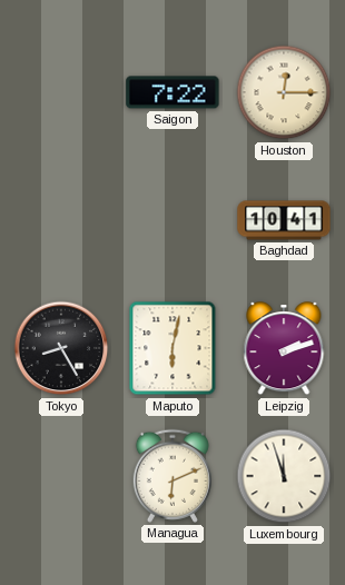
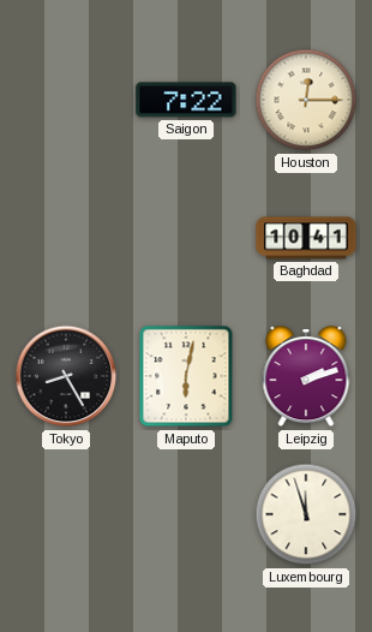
Managua: 6:11 -> none (172, 476)
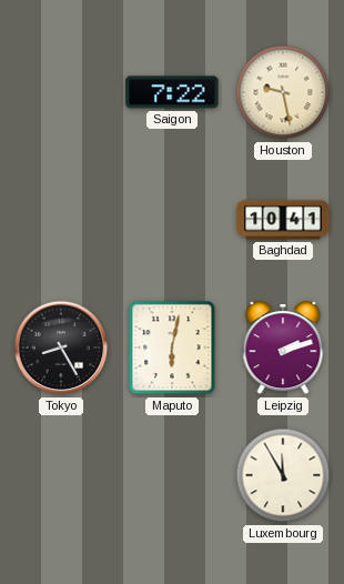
Houston: 12:15 -> 9:28 (283, 92)
Luxembourg: 11:57 -> 11:55 (283, 475)
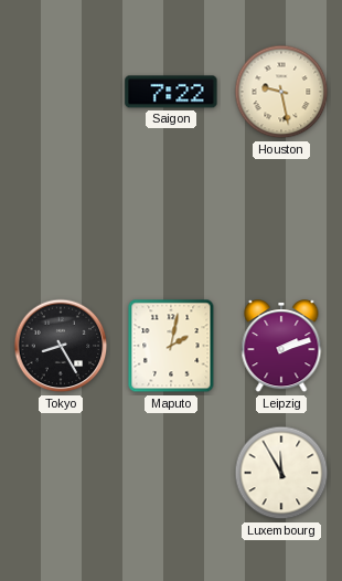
Baghdad: 10:41 -> none (283, 220)
Maputo: 6:02 -> 2:02 (171, 346)
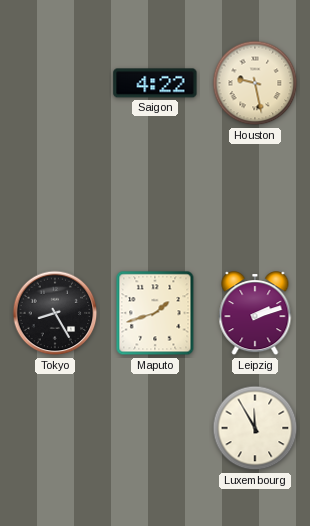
Saigon: 7:22 -> 4:22 (155, 83)
Maputo: 2:02 -> 1:42 (155, 313)
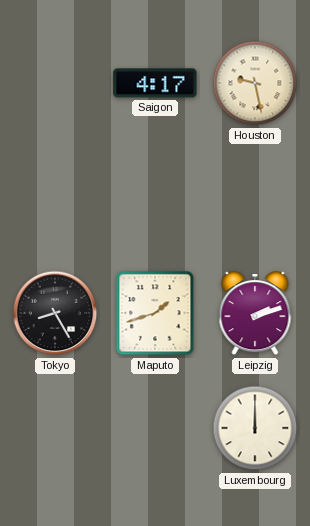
Saigon: 4:22 -> 4:17 (155, 83)
Luxembourg: 11:55 -> 12:00 (255, 428)
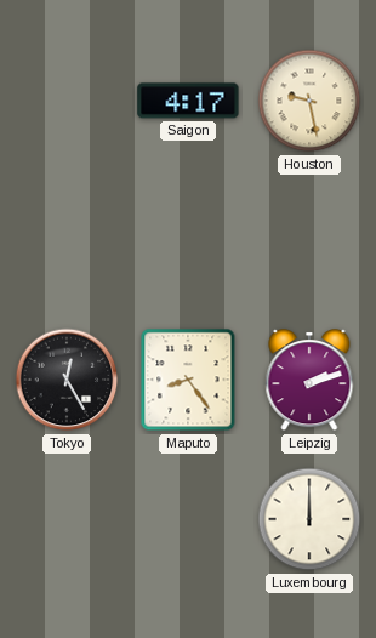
Tokyo: 8:25 -> 12:25 (67, 380)
Maputo: 1:42 -> 8:24 (188, 380)
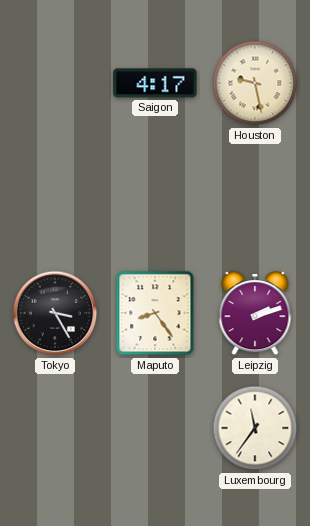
Tokyo: 12:25 -> 3:25 (55, 313)
Luxembourg: 12:00 -> 11:36 (255, 428)
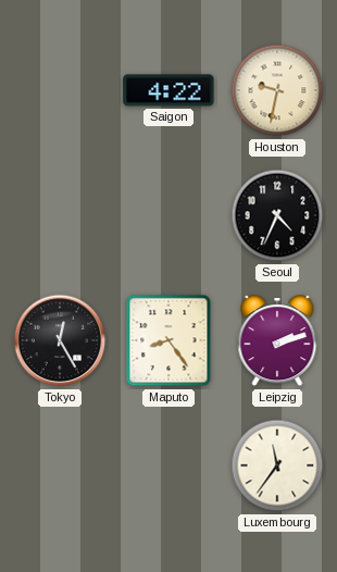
Saigon: 4:17 -> 4:22 (168, 90)
Houston: 9:28 -> 9:32 (277, 90)
Seoul: none -> 4:34 (277, 215)
Tokyo: 3:25 -> 12:25 (60, 340)
